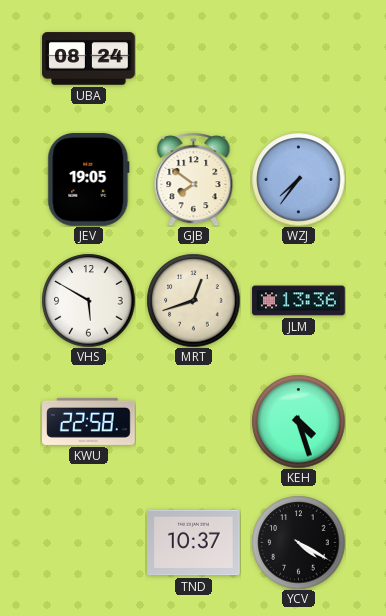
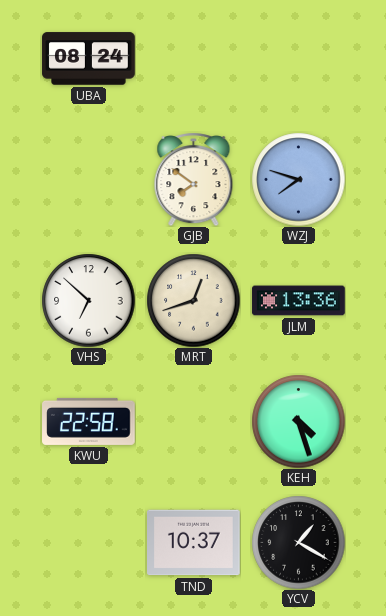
JEV: 19:05 -> none (89, 180)
WZJ: 7:36 -> 7:48 (298, 179)
VHS: 5:50 -> 6:52 (88, 300)
YCV: 4:20 -> 1:20 (298, 542)
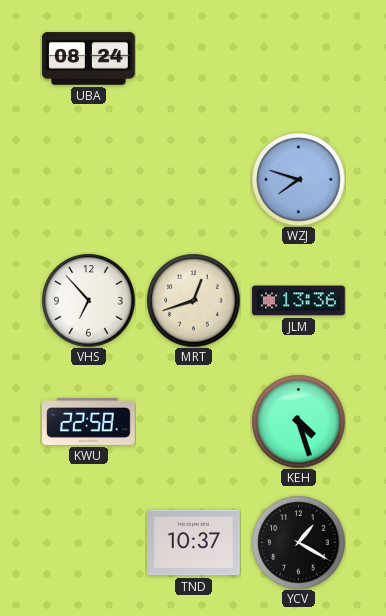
GJB: 7:51 -> none (194, 179)
VHS: 6:52 -> 6:53 (88, 300)
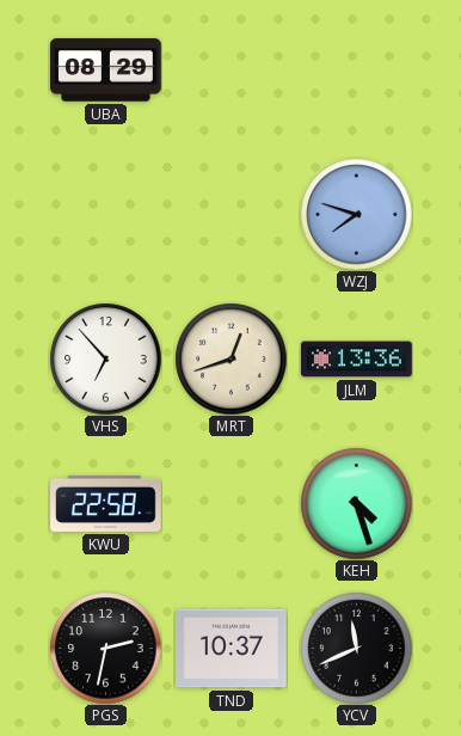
UBA: 08:24 -> 08:29 (106, 70)
PGS: none -> 2:32 (105, 648)
YCV: 1:20 -> 11:41 (356, 648)
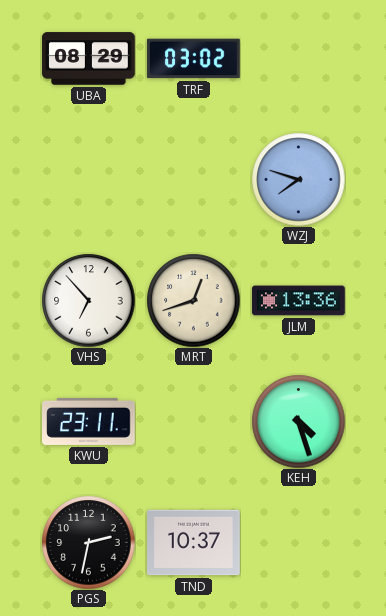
TRF: none -> 03:02 (194, 59)
KWU: 22:58 -> 23:11 (89, 421)
YCV: 11:41 -> none (356, 648)
